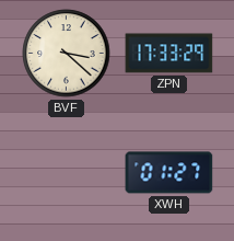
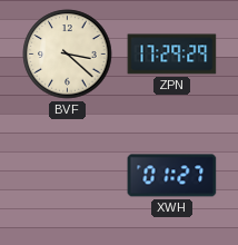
ZPN: 17:33 -> 17:29 (172, 55)
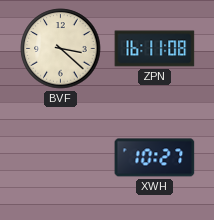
ZPN: 17:29 -> 16:11 (155, 49)
XWH: 01:27 -> 10:27 (155, 158)
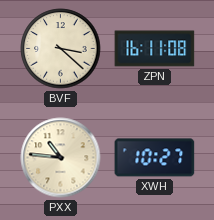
PXX: none -> 10:46 (61, 158)
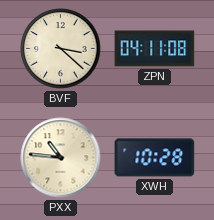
ZPN: 16:11 -> 04:11 (155, 49)
XWH: 10:27 -> 10:28 (155, 158)
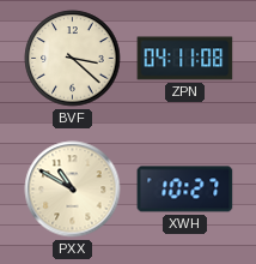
PXX: 10:46 -> 10:50 (73, 190)
XWH: 10:28 -> 10:27 (185, 190)
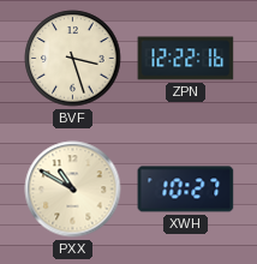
BVF: 3:22 -> 3:27 (73, 59)
ZPN: 04:11 -> 12:22 (186, 59)
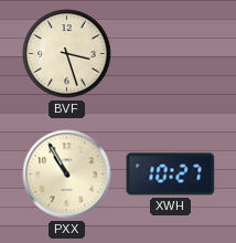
ZPN: 12:22 -> none (186, 59)
PXX: 10:50 -> 10:55 (67, 175)
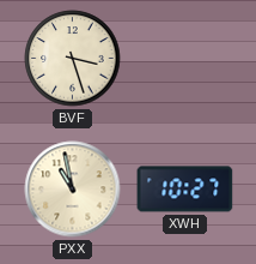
PXX: 10:55 -> 10:58 (73, 190)
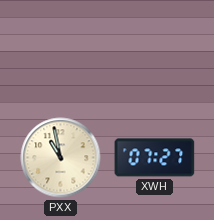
BVF: 3:27 -> none (73, 59)
XWH: 10:27 -> 07:27 (155, 158)
